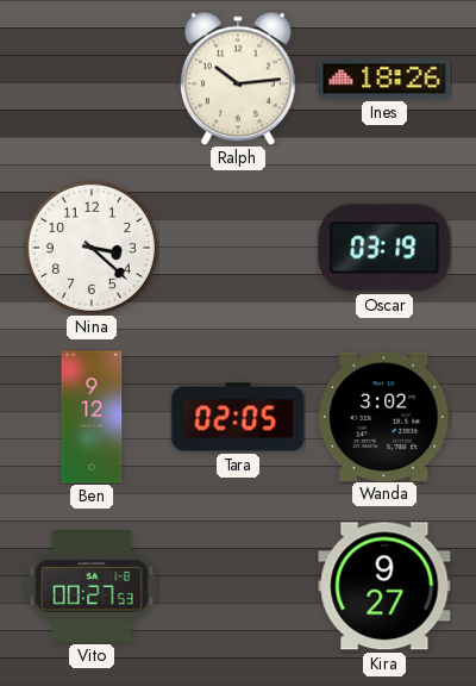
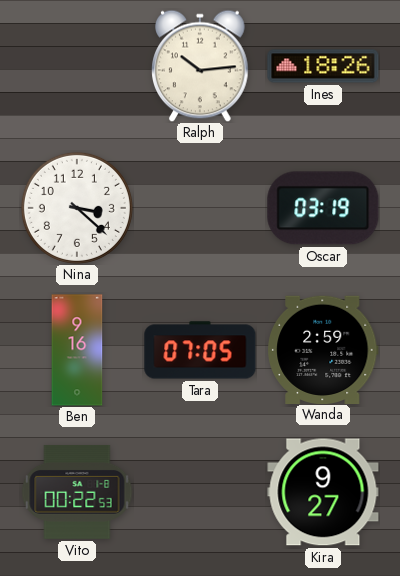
Ben: 9:12 -> 9:16 (77, 350)
Tara: 02:05 -> 07:05 (200, 350)
Wanda: 3:02 -> 2:59 (324, 349)
Vito: 00:27 -> 00:22 (77, 492)
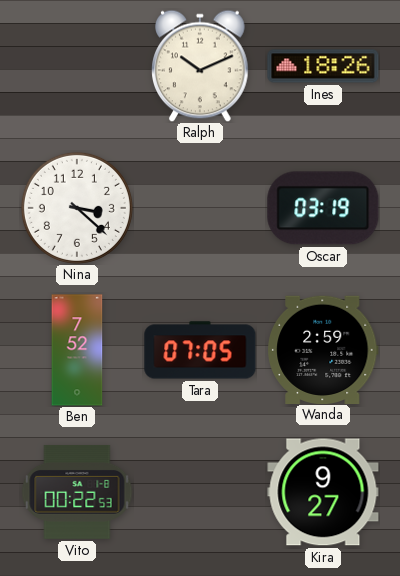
Ralph: 10:14 -> 10:11 (200, 66)
Ben: 9:16 -> 7:52 (77, 350)
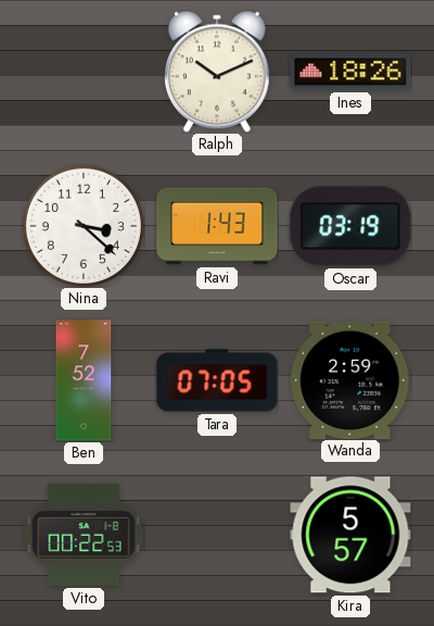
Ravi: none -> 1:43 (217, 226)
Kira: 9:27 -> 5:57 (350, 535)
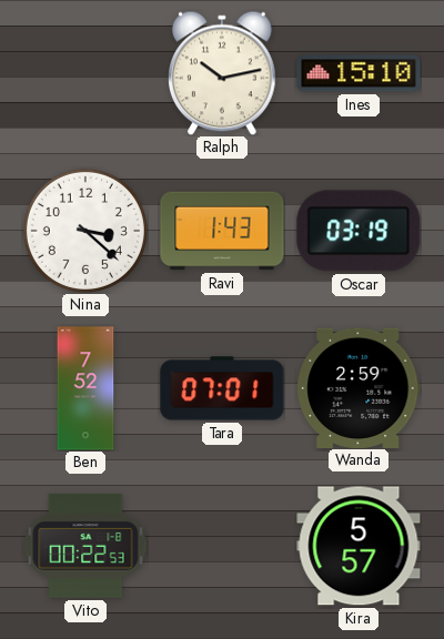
Ralph: 10:11 -> 10:13 (222, 73)
Ines: 18:26 -> 15:10 (359, 73)
Tara: 07:05 -> 07:01 (222, 388)
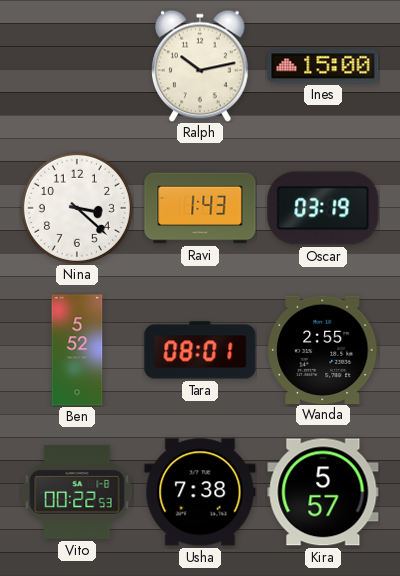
Ines: 15:10 -> 15:00 (323, 66)
Ben: 7:52 -> 5:52 (77, 350)
Tara: 07:01 -> 08:01 (200, 350)
Wanda: 2:59 -> 2:55 (324, 349)
Usha: none -> 7:38 (200, 492)
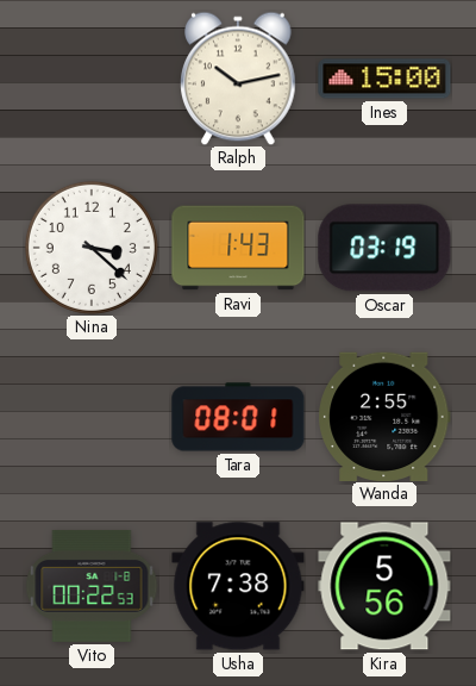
Ben: 5:52 -> none (77, 350)
Kira: 5:57 -> 5:56 (384, 586)
